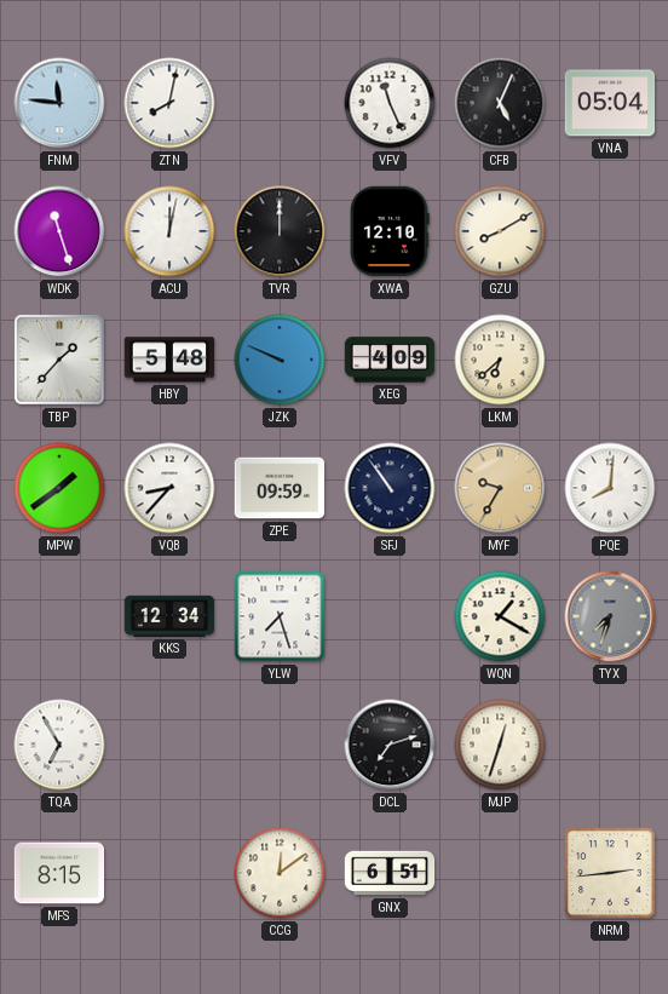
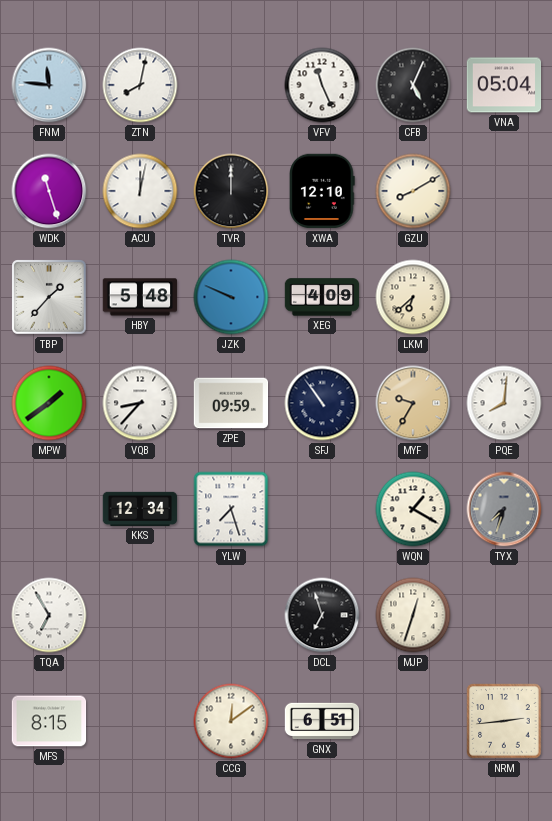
DCL: 7:12 -> 6:57 (322, 615)
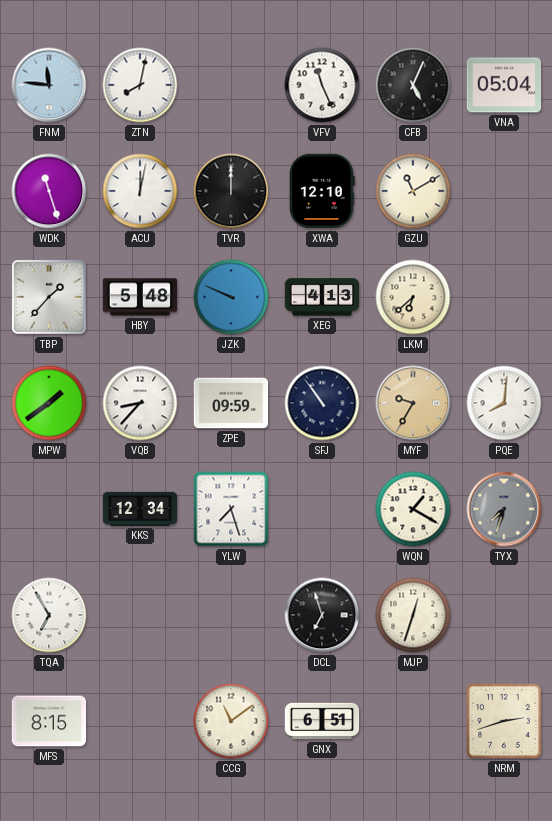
GZU: 8:10 -> 11:10 (413, 191)
XEG: 4:09 -> 4:13 (322, 297)
CCG: 12:09 -> 11:09 (231, 721)
NRM: 2:44 -> 2:42 (504, 721)
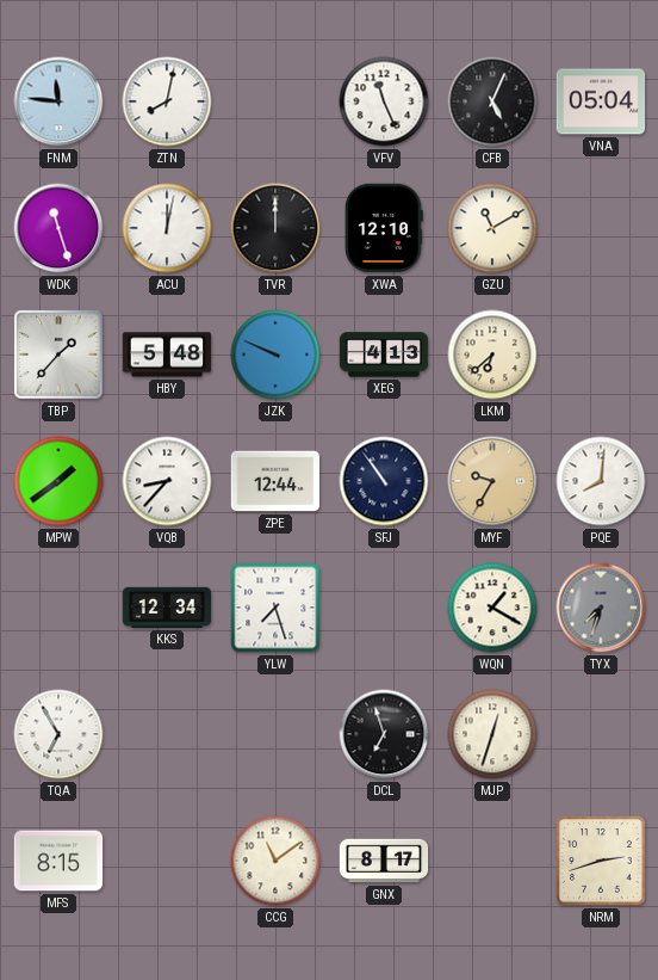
ZPE: 09:59 -> 12:44 (275, 481)
GNX: 6:51 -> 8:17 (384, 861)
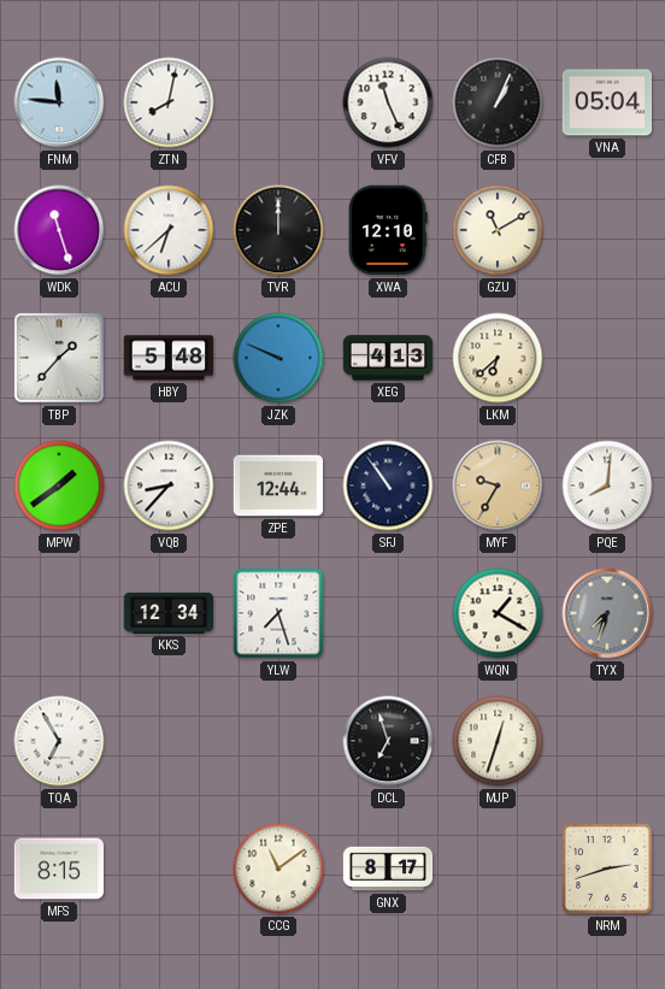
CFB: 5:04 -> 1:04 (498, 102)
ACU: 12:02 -> 6:38 (169, 230)
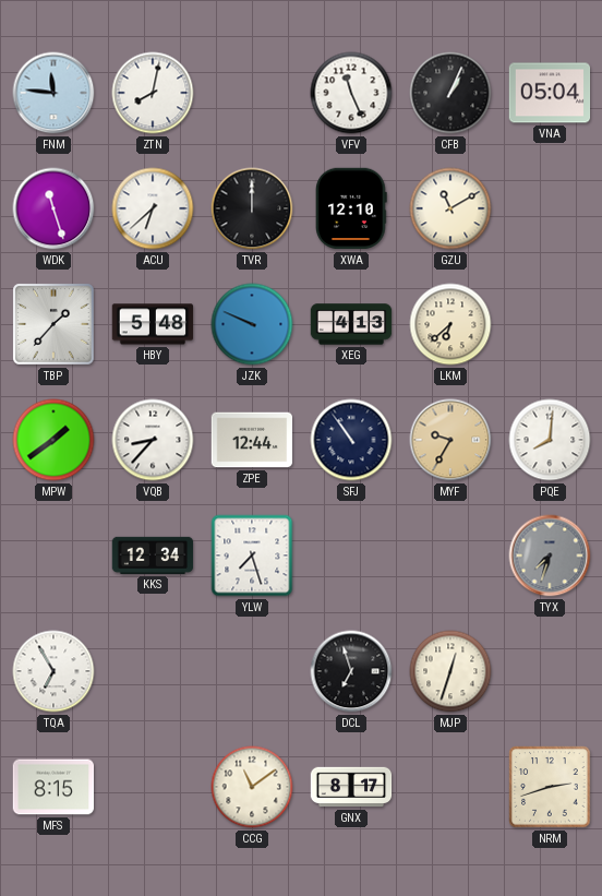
WQN: 1:20 -> none (498, 613)
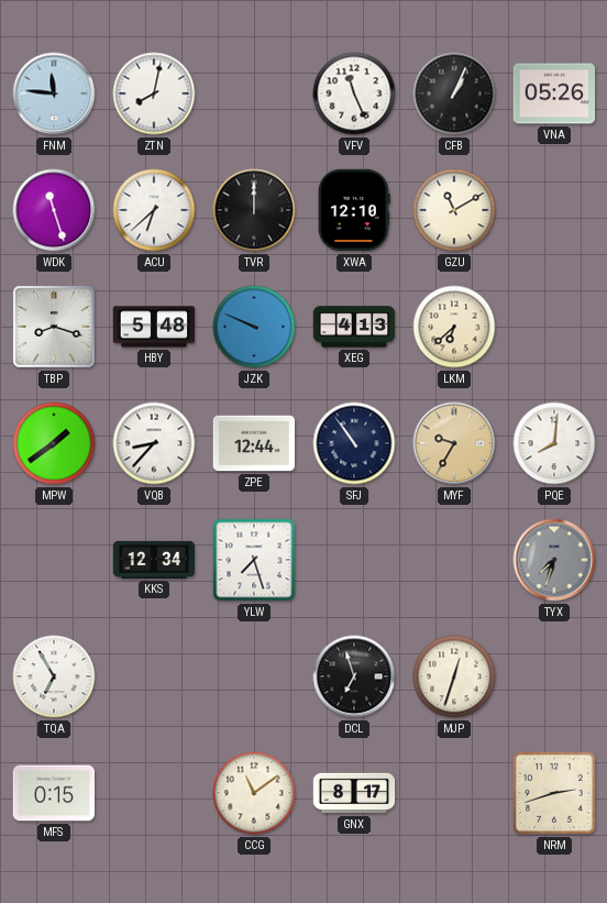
VNA: 05:04 -> 05:26 (554, 93)
TBP: 1:37 -> 8:18 (54, 327)
MFS: 8:15 -> 0:15 (54, 793)
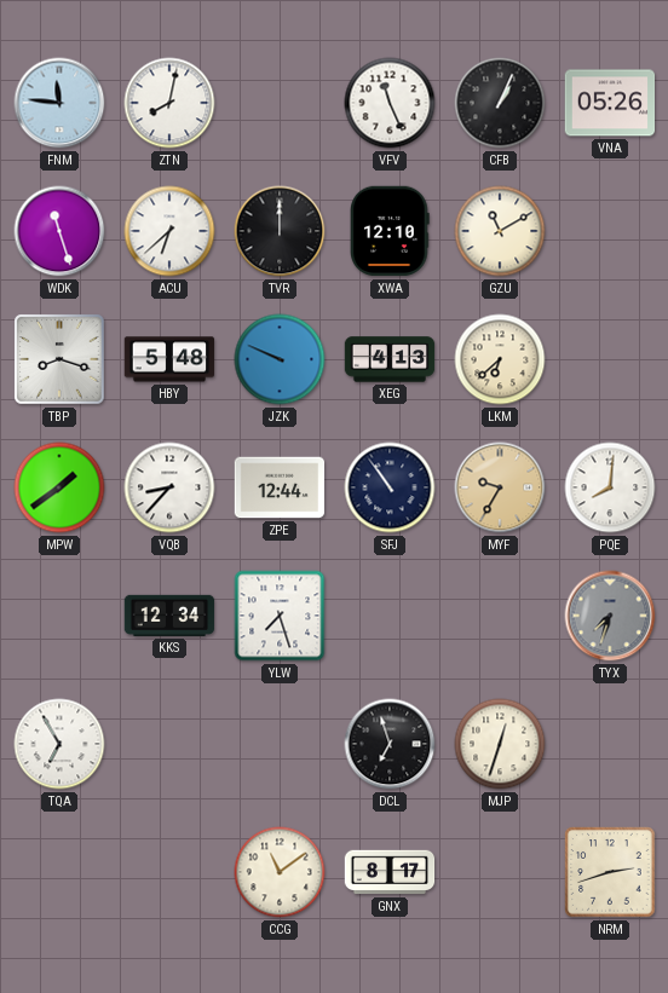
MFS: 0:15 -> none (54, 793)
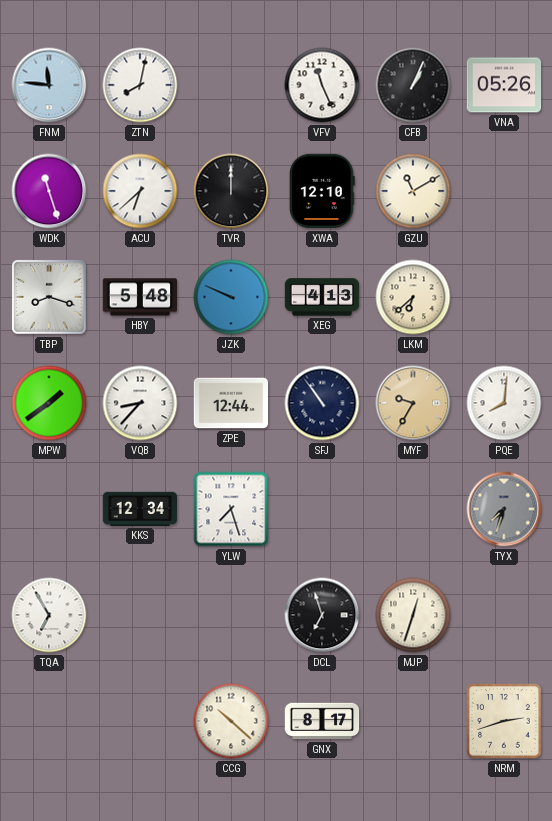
CCG: 11:09 -> 10:22 (231, 721)
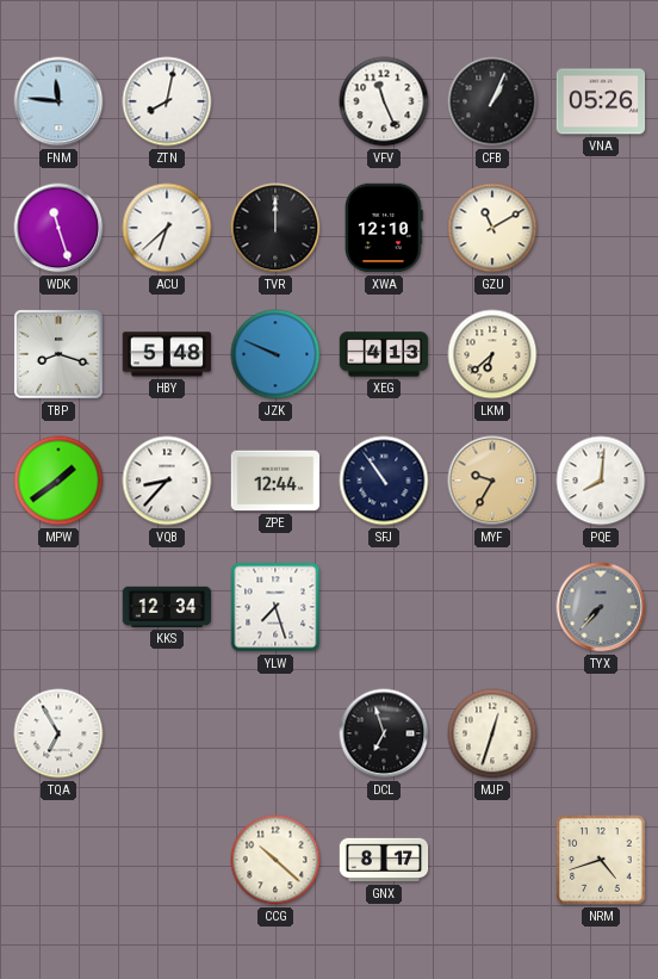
TYX: 7:33 -> 7:37 (601, 607)
NRM: 2:42 -> 4:42 (601, 860)
